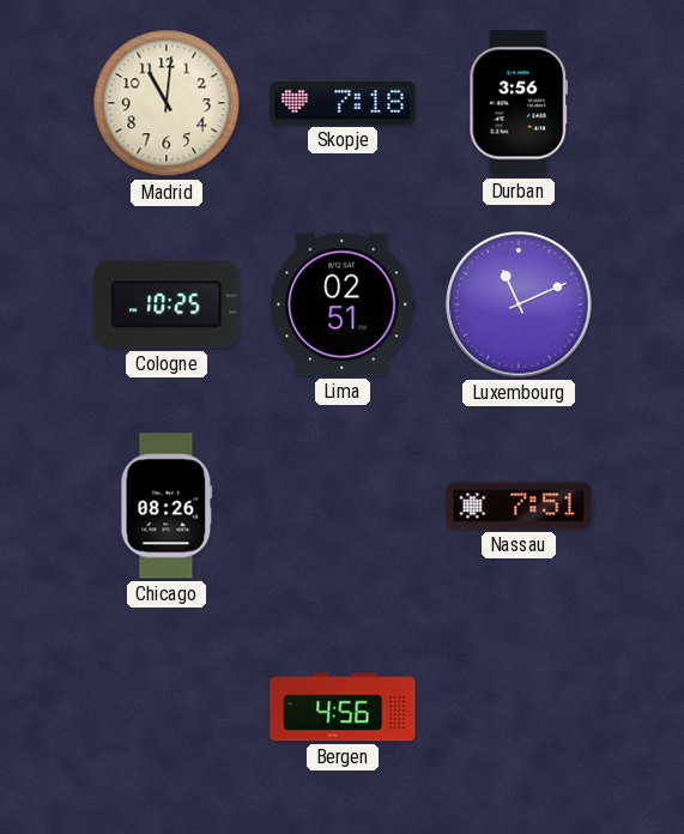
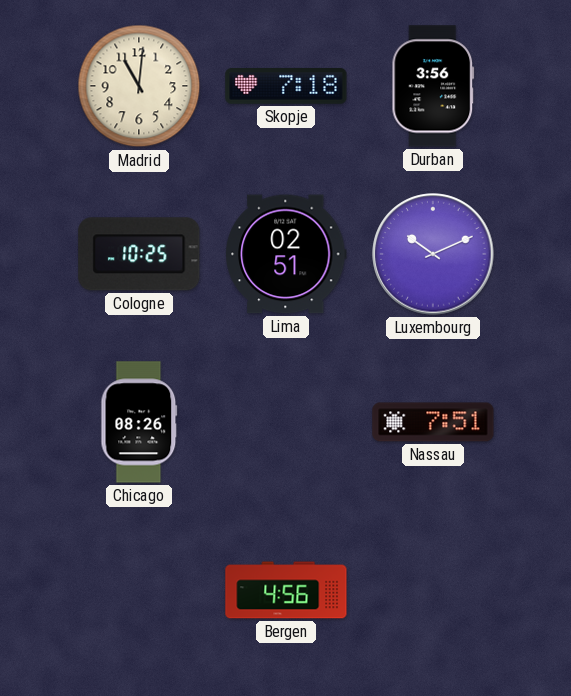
Luxembourg: 11:11 -> 10:11 (433, 254)
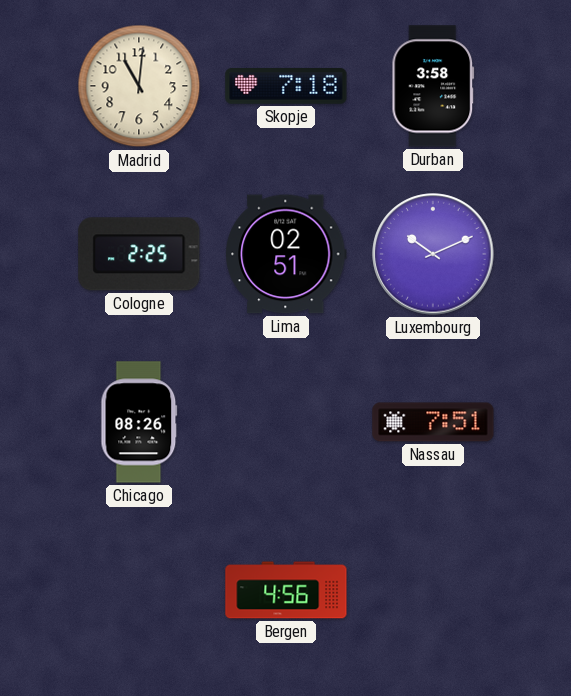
Durban: 3:56 -> 3:58 (433, 86)
Cologne: 10:25 -> 2:25 (139, 254)
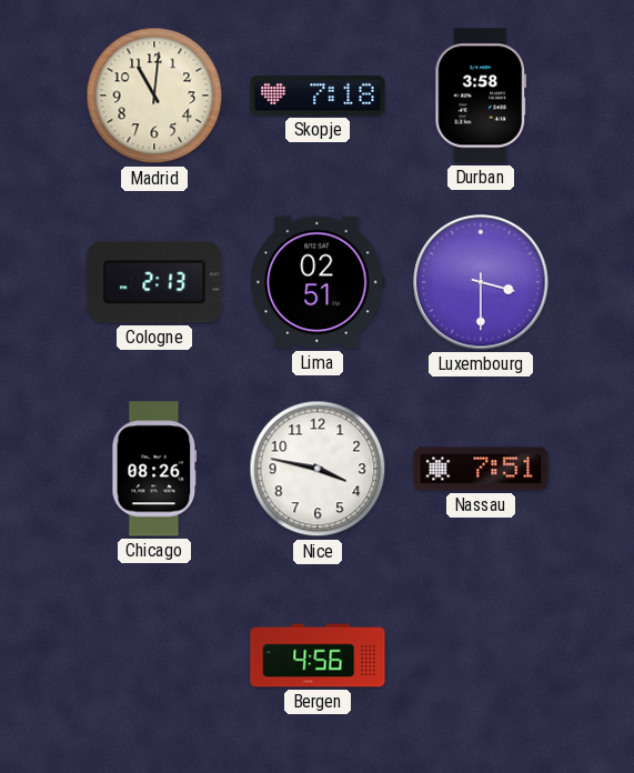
Cologne: 2:25 -> 2:13 (154, 282)
Luxembourg: 10:11 -> 3:30 (481, 282)
Nice: none -> 3:47 (318, 469)
